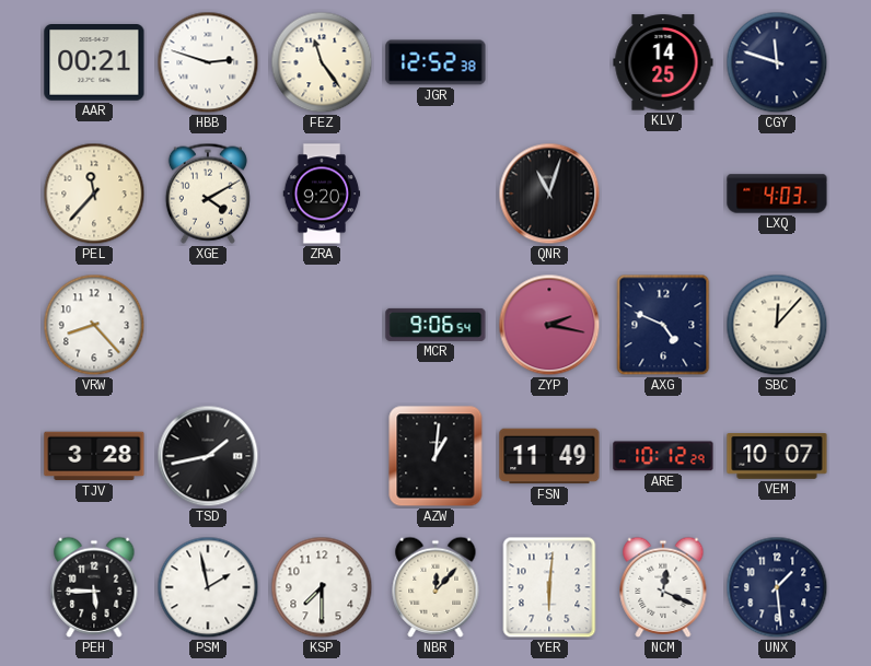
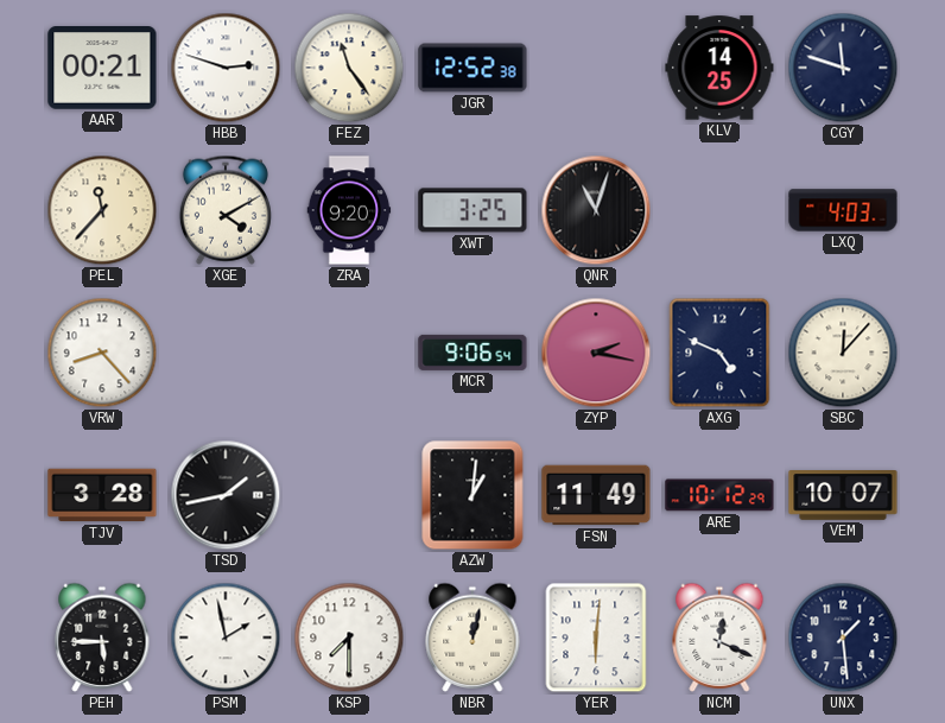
XWT: none -> 3:25 (472, 210)
NBR: 12:07 -> 12:02 (472, 638)
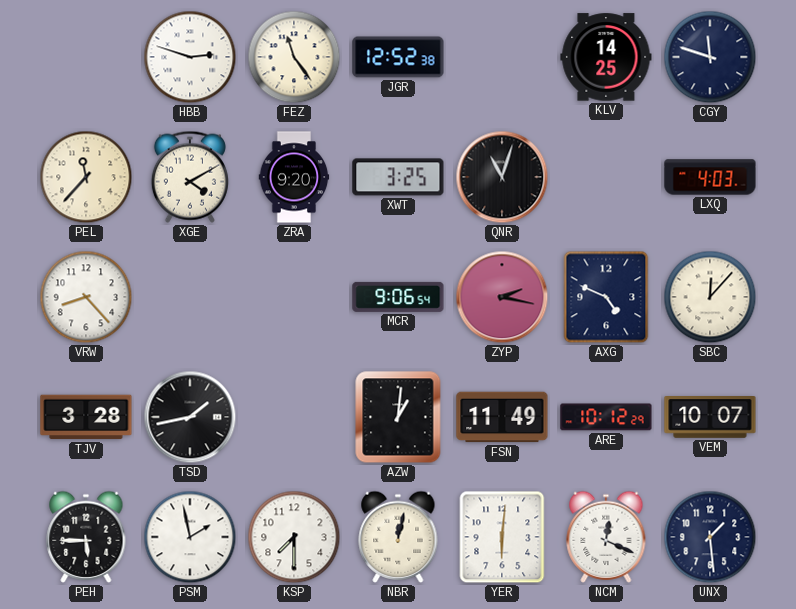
AAR: 00:21 -> none (102, 68)
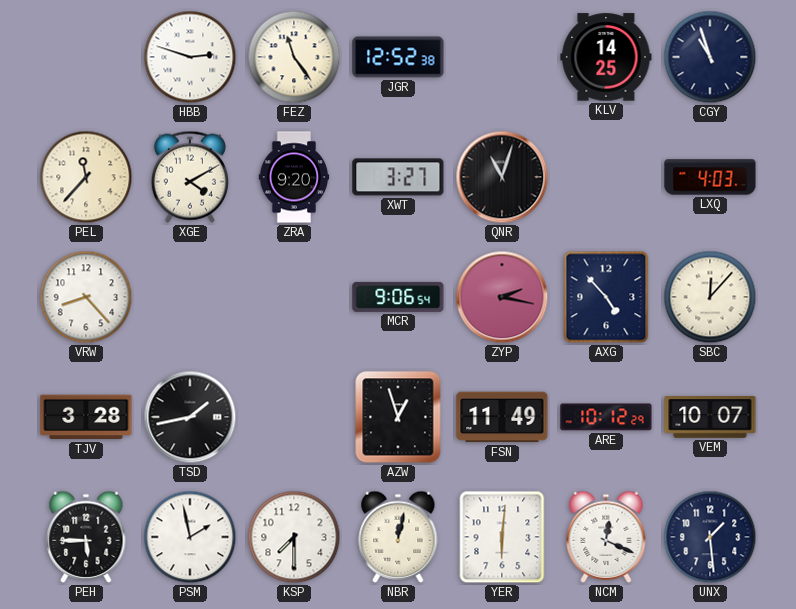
CGY: 11:48 -> 10:57 (710, 57)
XWT: 3:25 -> 3:27 (398, 177)
AXG: 4:49 -> 4:53 (606, 297)
AZW: 1:01 -> 12:57 (398, 417)
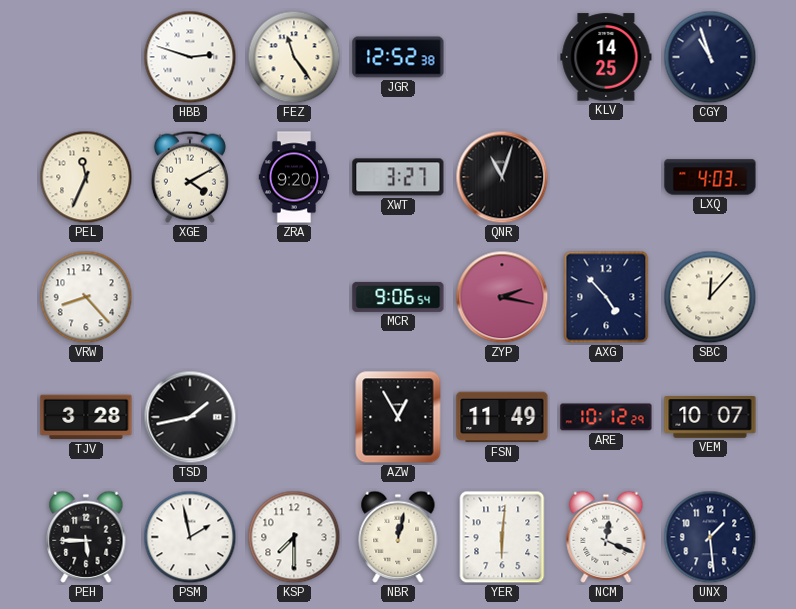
PEL: 11:37 -> 11:34 (86, 177)
AZW: 12:57 -> 12:55 (398, 417)
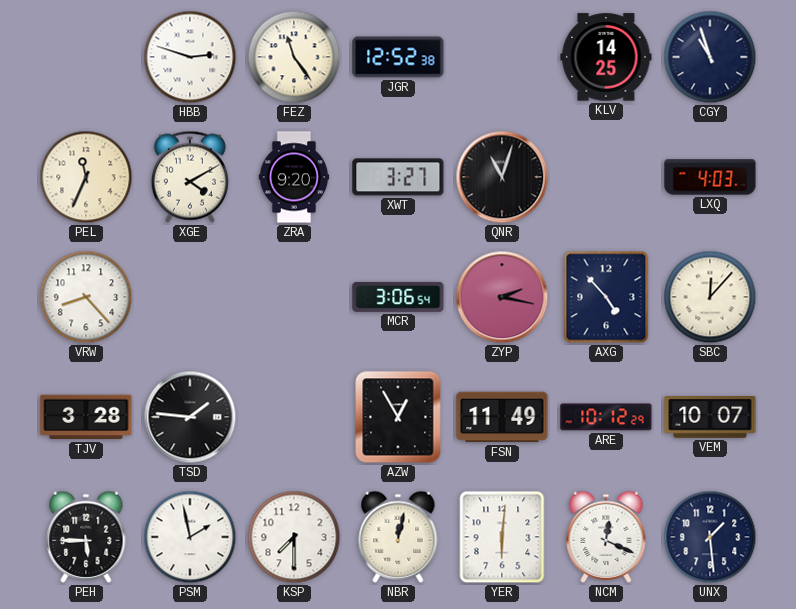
MCR: 9:06 -> 3:06 (398, 297)
TSD: 1:43 -> 1:46 (190, 417)
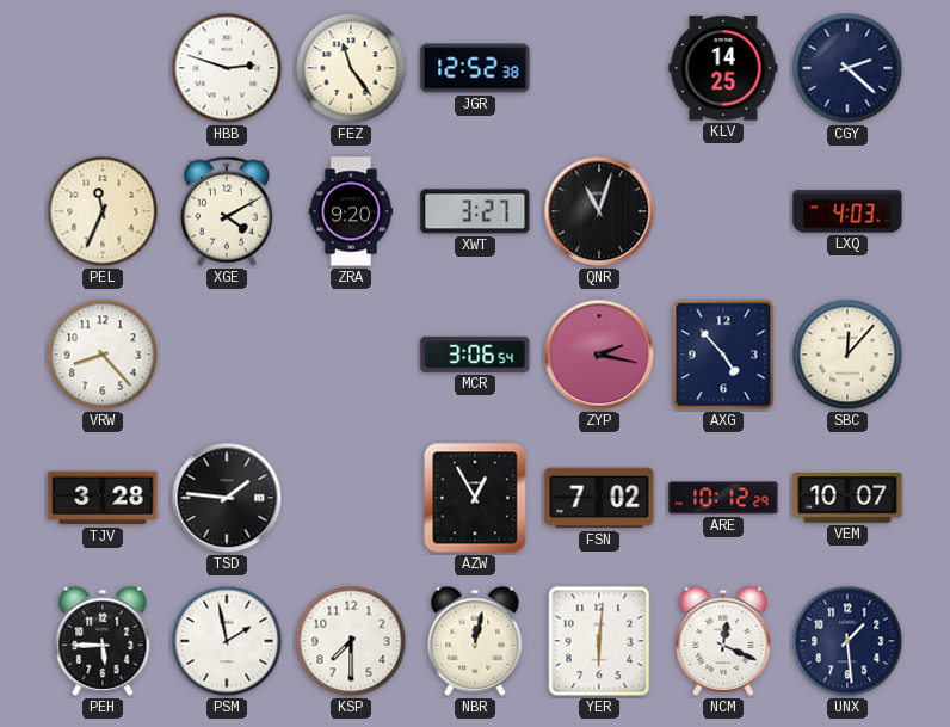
CGY: 10:57 -> 2:22 (847, 68)
FSN: 11:49 -> 7:02 (599, 498)
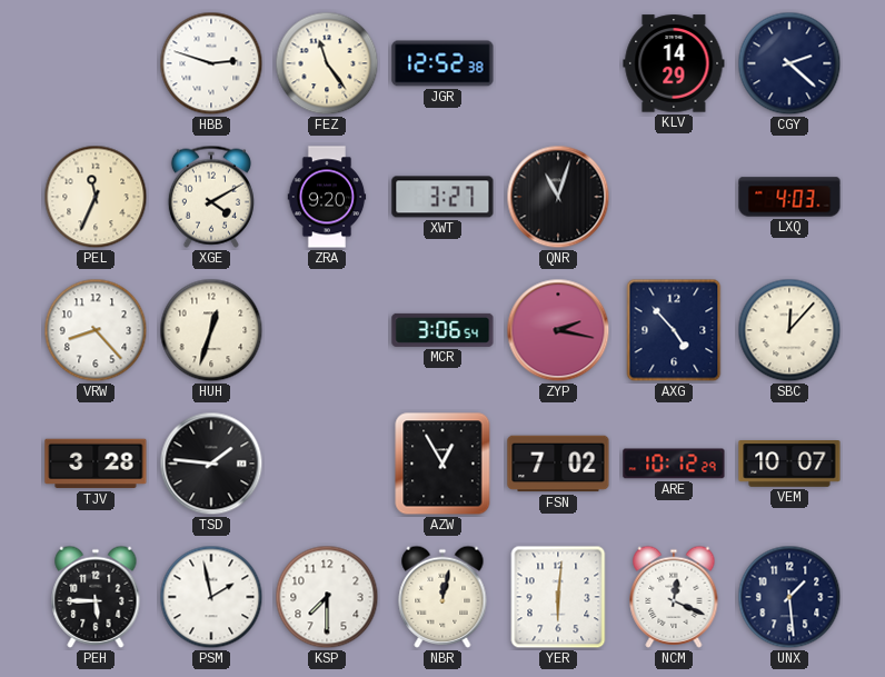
KLV: 14:25 -> 14:29 (674, 63)
HUH: none -> 12:33 (211, 330)
